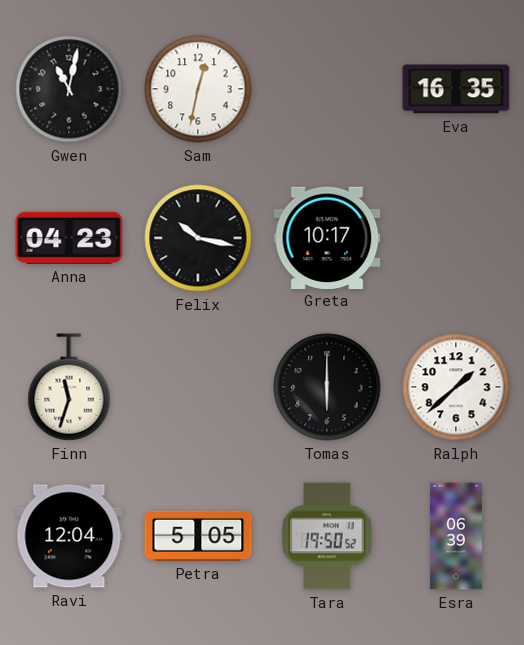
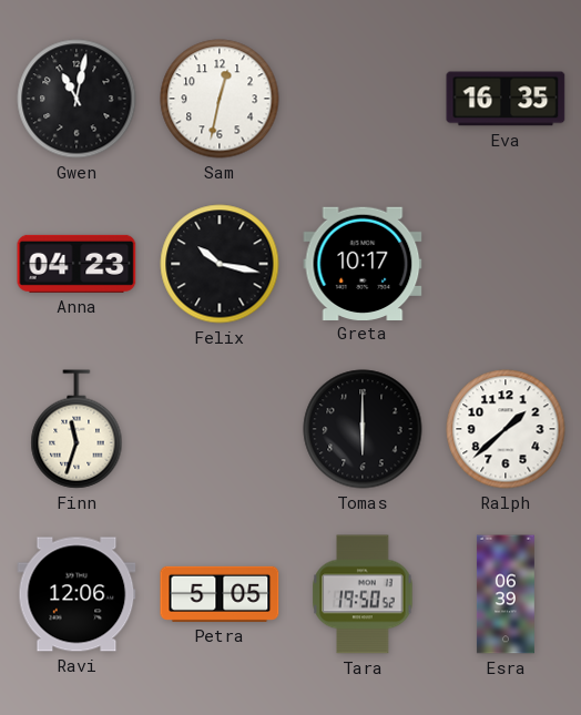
Ravi: 12:04 -> 12:06 (77, 594)
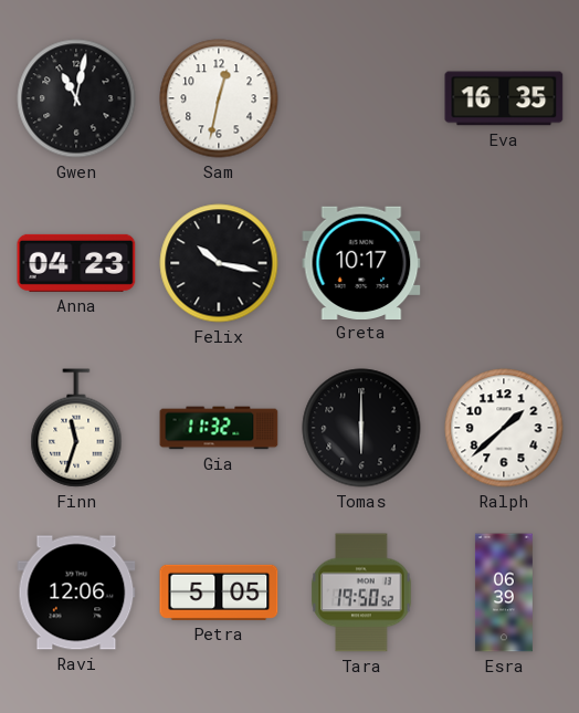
Gia: none -> 11:32 (219, 428)
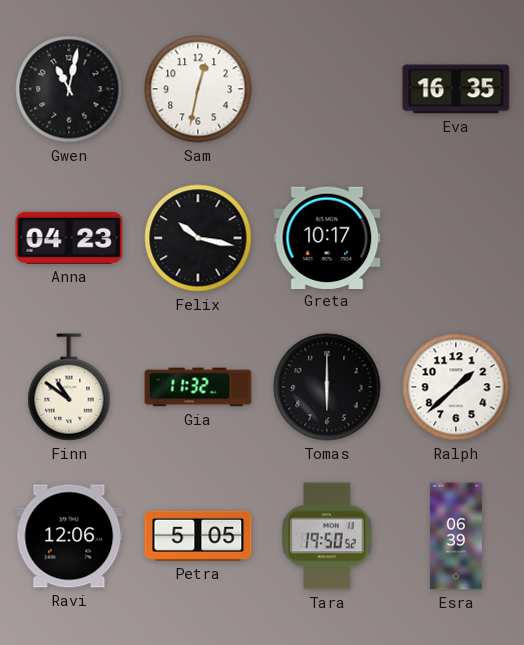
Finn: 11:33 -> 10:51 (69, 387)
